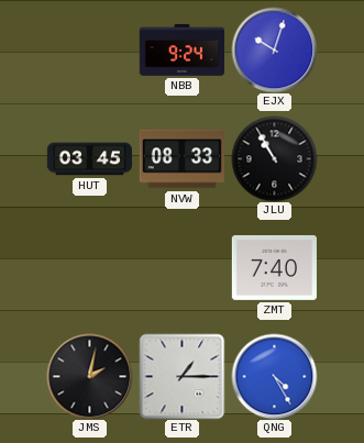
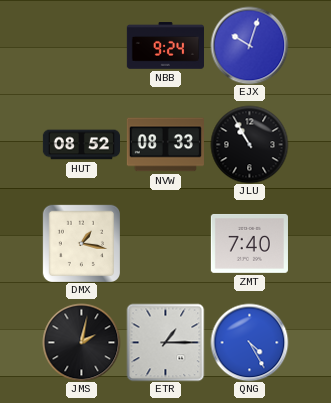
HUT: 03:45 -> 08:52 (81, 145)
DMX: none -> 1:17 (81, 243)
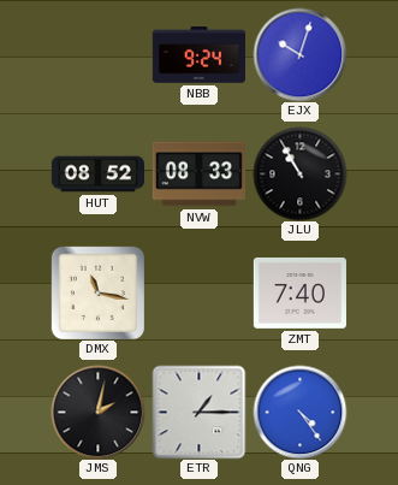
DMX: 1:17 -> 11:17 (97, 292)
QNG: 4:25 -> 4:24 (299, 412)
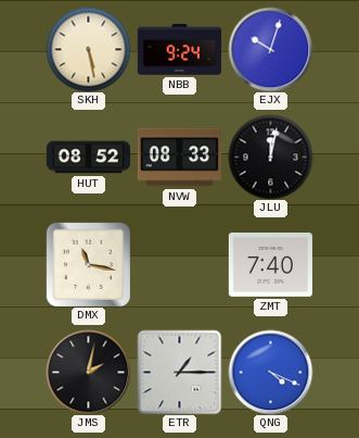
SKH: none -> 5:28 (88, 49)
JLU: 10:55 -> 12:02 (270, 157)
QNG: 4:24 -> 4:19 (270, 372)
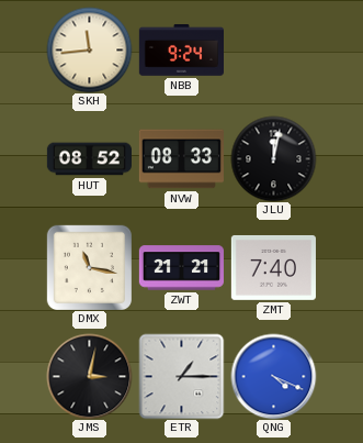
SKH: 5:28 -> 11:44 (89, 49)
EJX: 10:03 -> none (270, 49)
ZWT: none -> 21:21 (181, 268)
JMS: 2:02 -> 3:02 (89, 376)
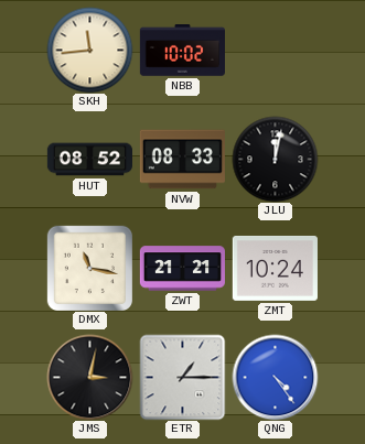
NBB: 9:24 -> 10:02 (182, 51)
ZMT: 7:40 -> 10:24 (275, 268)
QNG: 4:19 -> 4:24 (275, 377)
